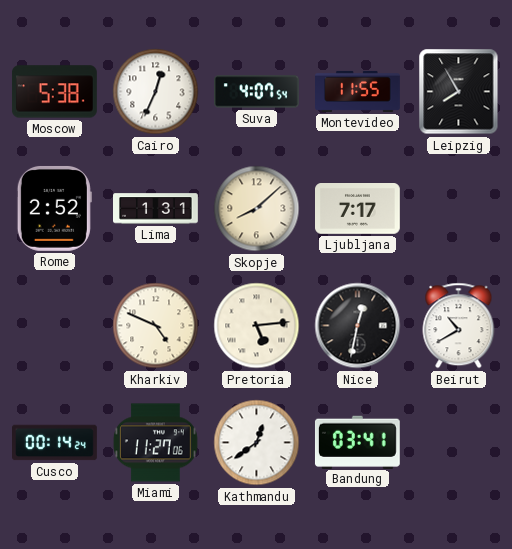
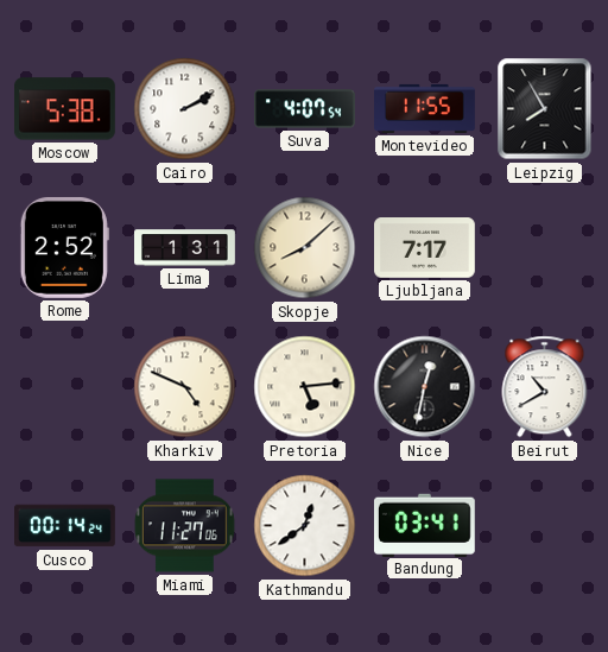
Cairo: 12:34 -> 2:10 (185, 109)
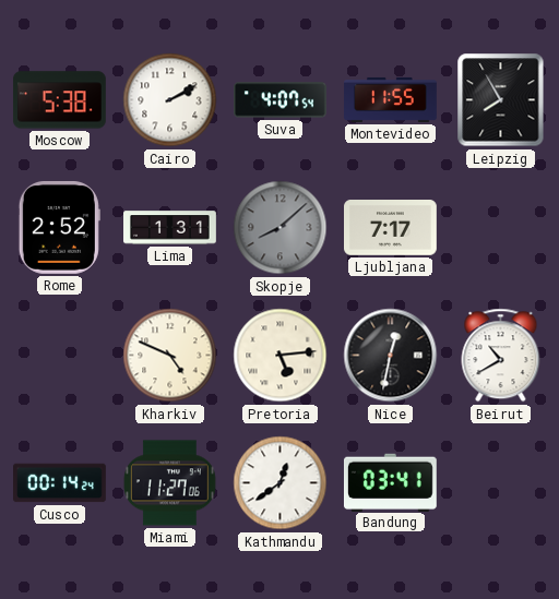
Skopje dial: cream -> grey (281, 228)
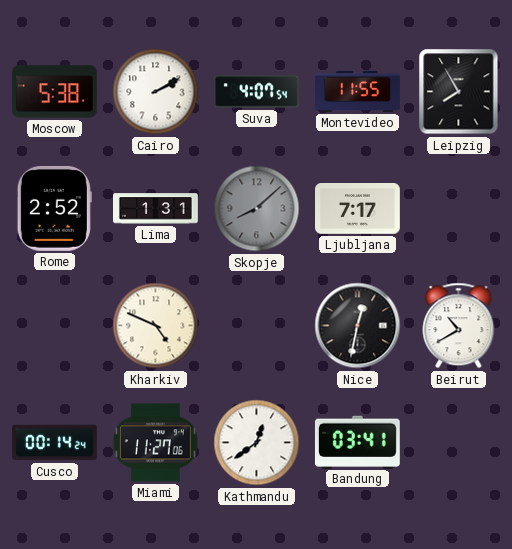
Pretoria: 5:14 -> none (281, 356)
